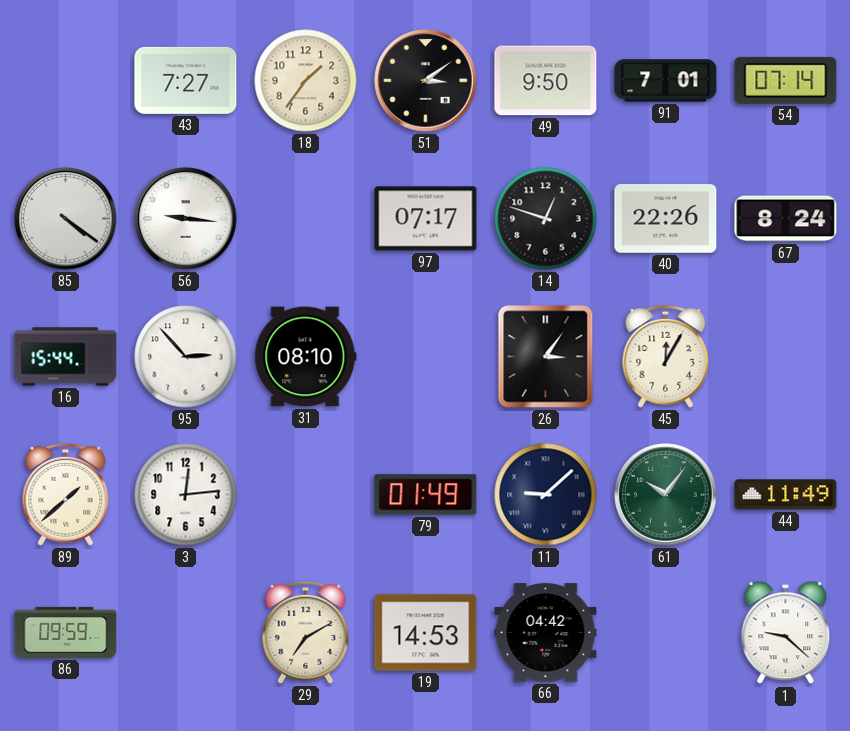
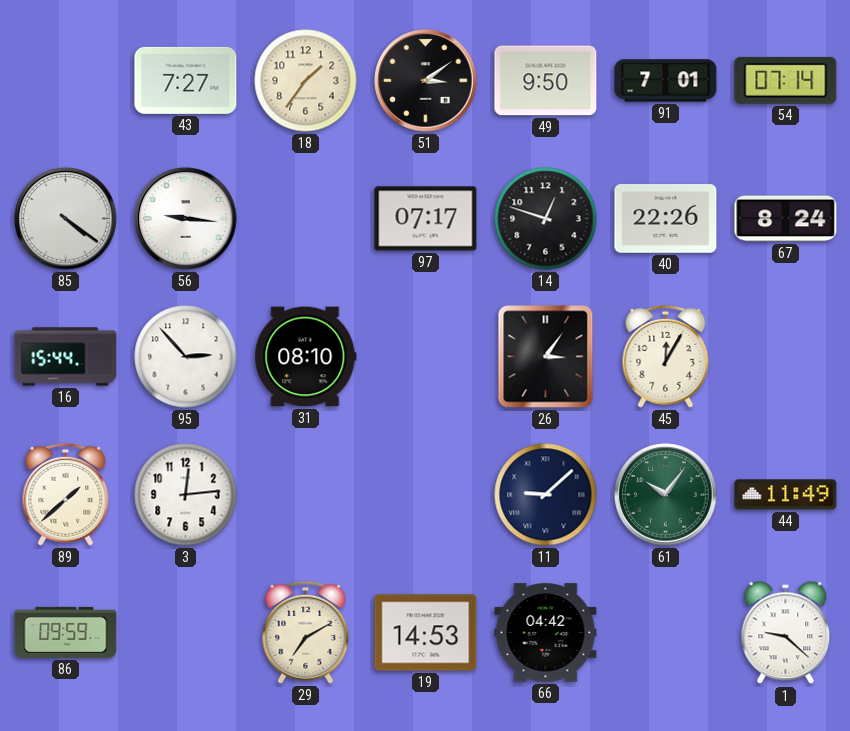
79: 01:49 -> none (426, 495)
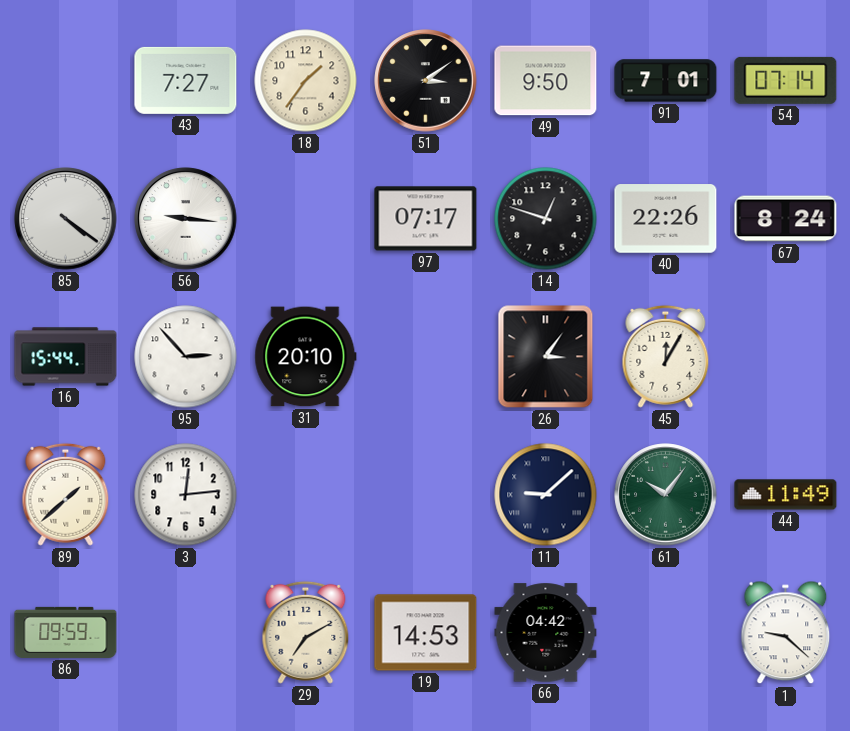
31: 08:10 -> 20:10 (306, 357)
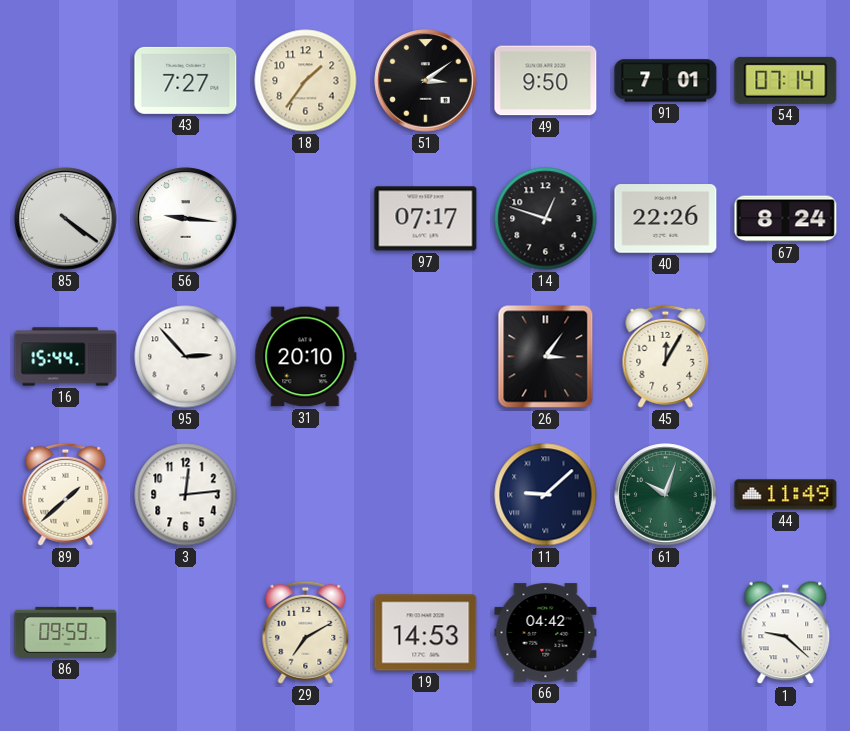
61: 10:06 -> 10:03 (666, 495)
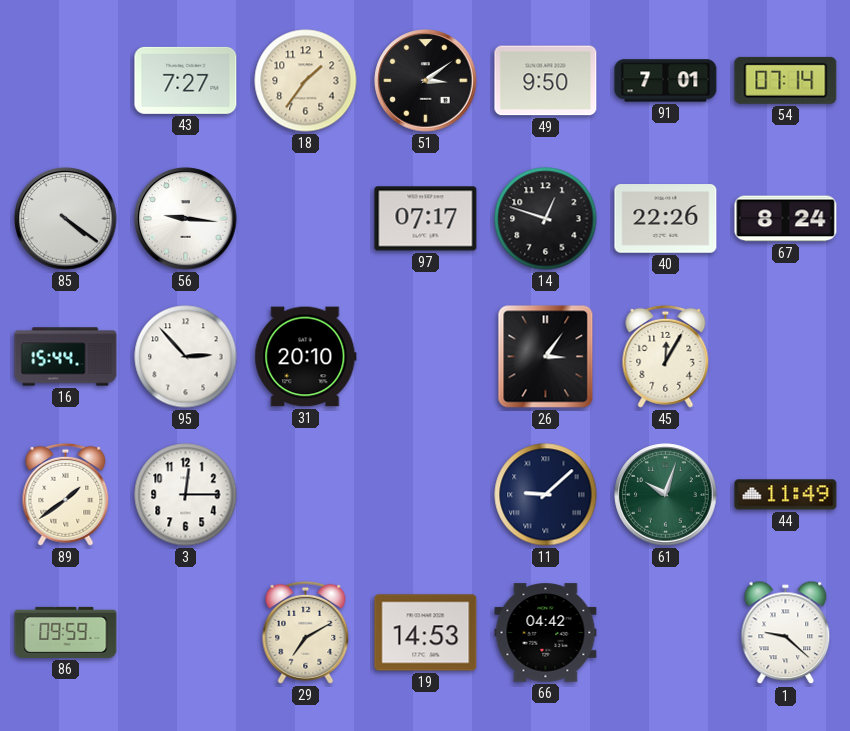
89: 1:38 -> 1:39 (66, 494)
3: 12:14 -> 12:15 (186, 495)
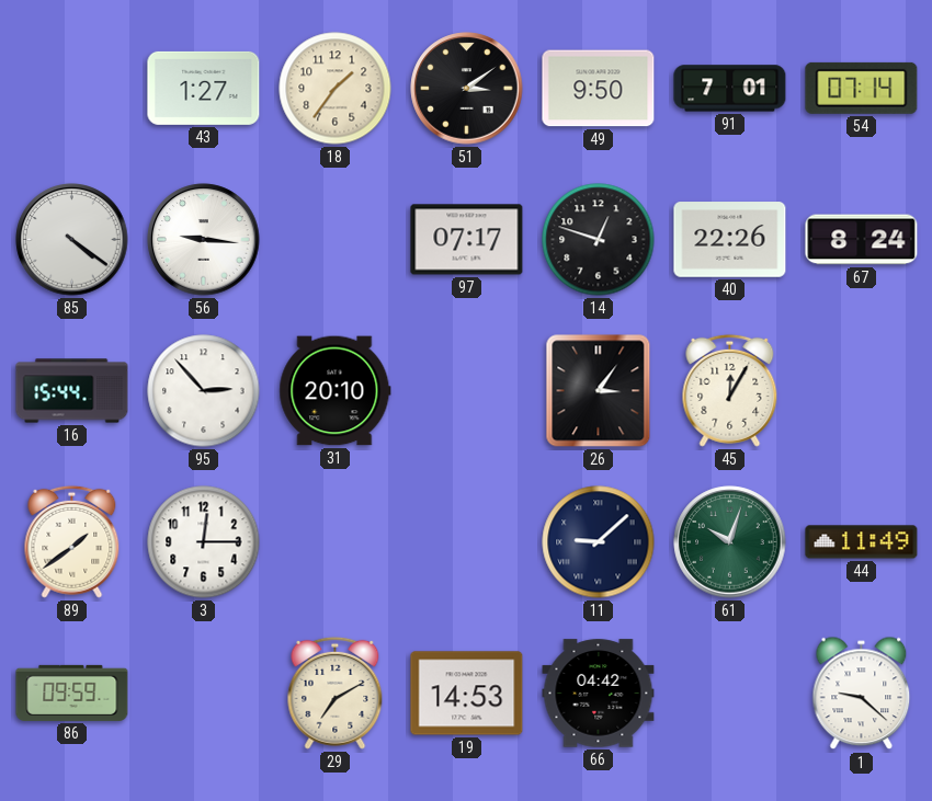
43: 7:27 -> 1:27 (204, 88)
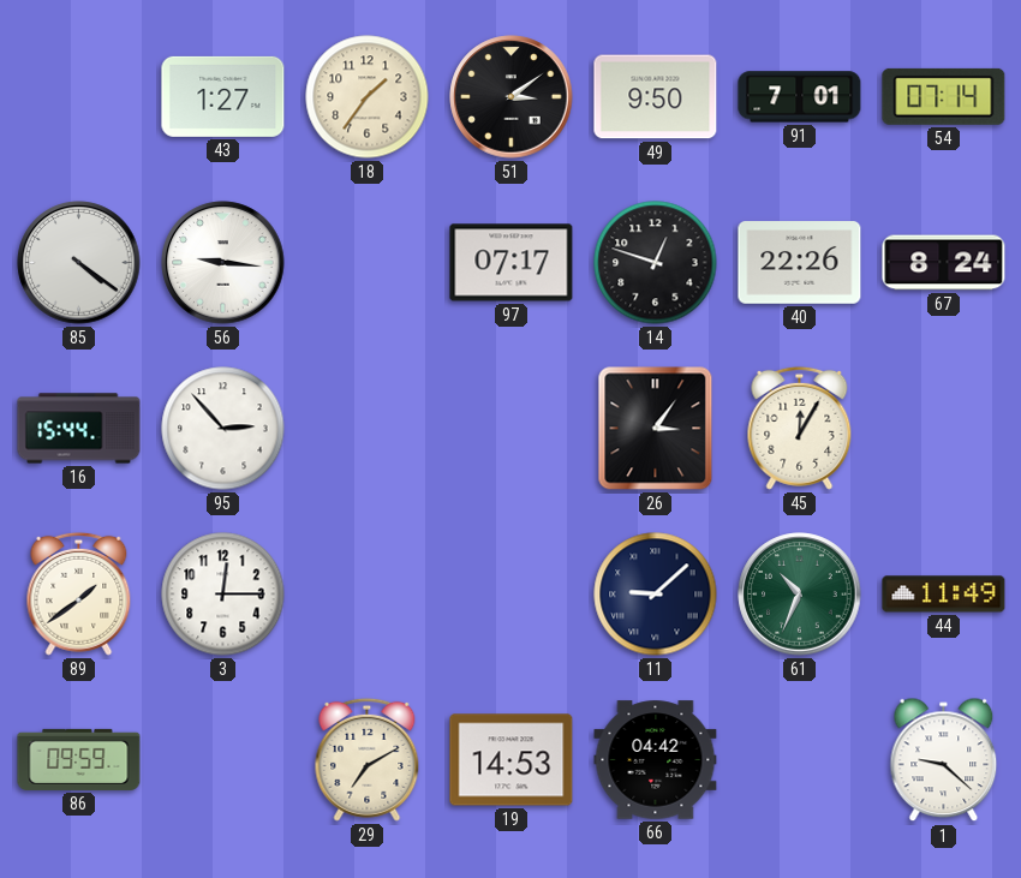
31: 20:10 -> none (336, 391)
61: 10:03 -> 10:34 (800, 595)
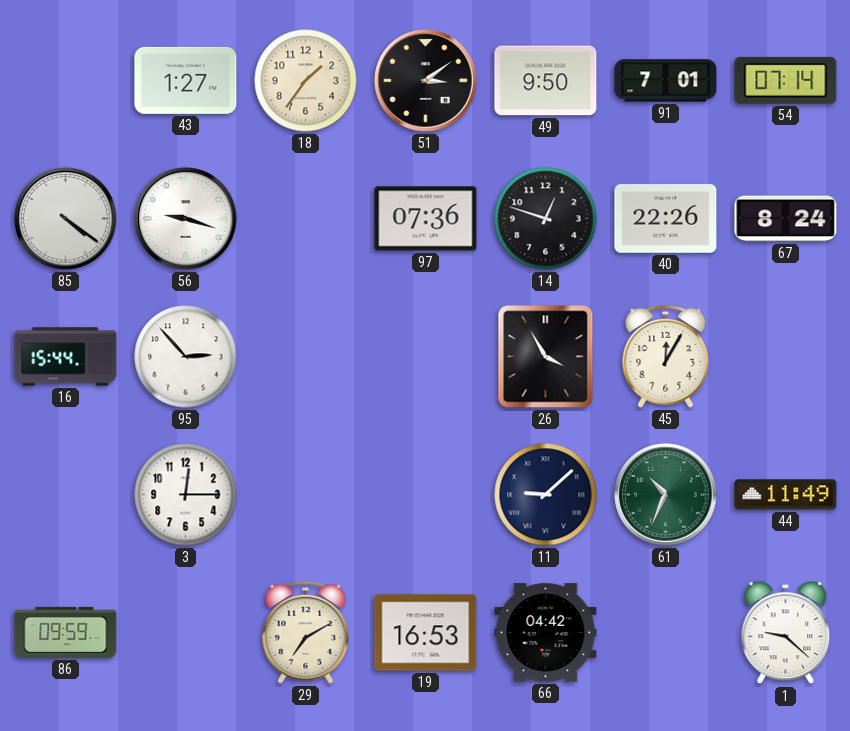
56: 9:16 -> 9:18 (186, 219)
97: 07:17 -> 07:36 (426, 219)
26: 3:06 -> 3:55 (546, 357)
89: 1:39 -> none (79, 593)
19: 14:53 -> 16:53 (426, 633)
